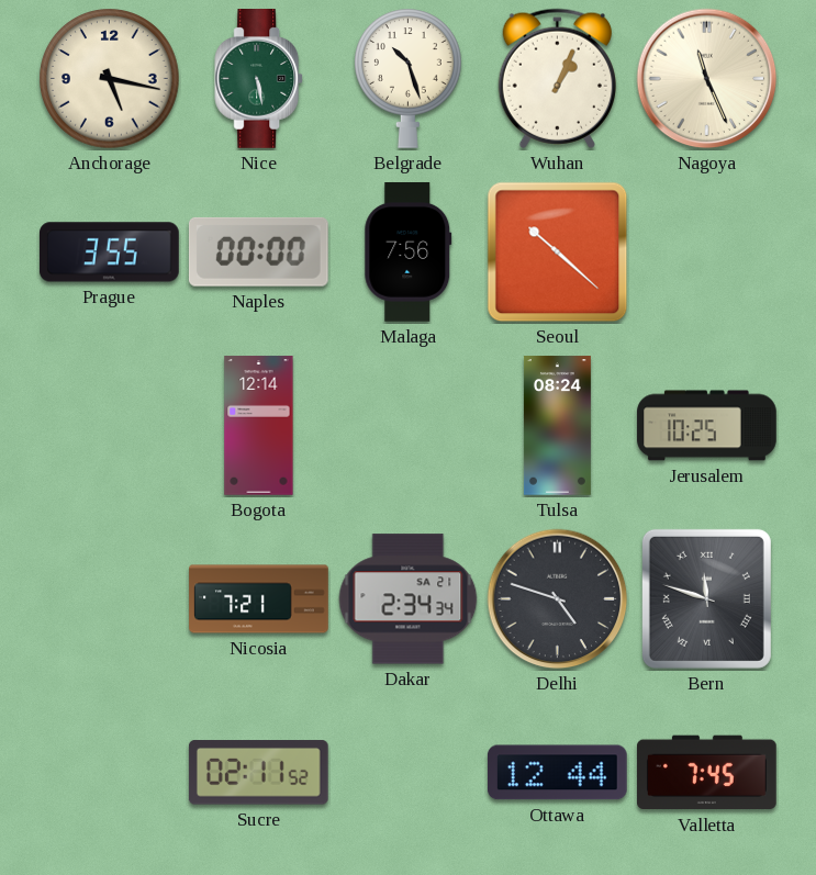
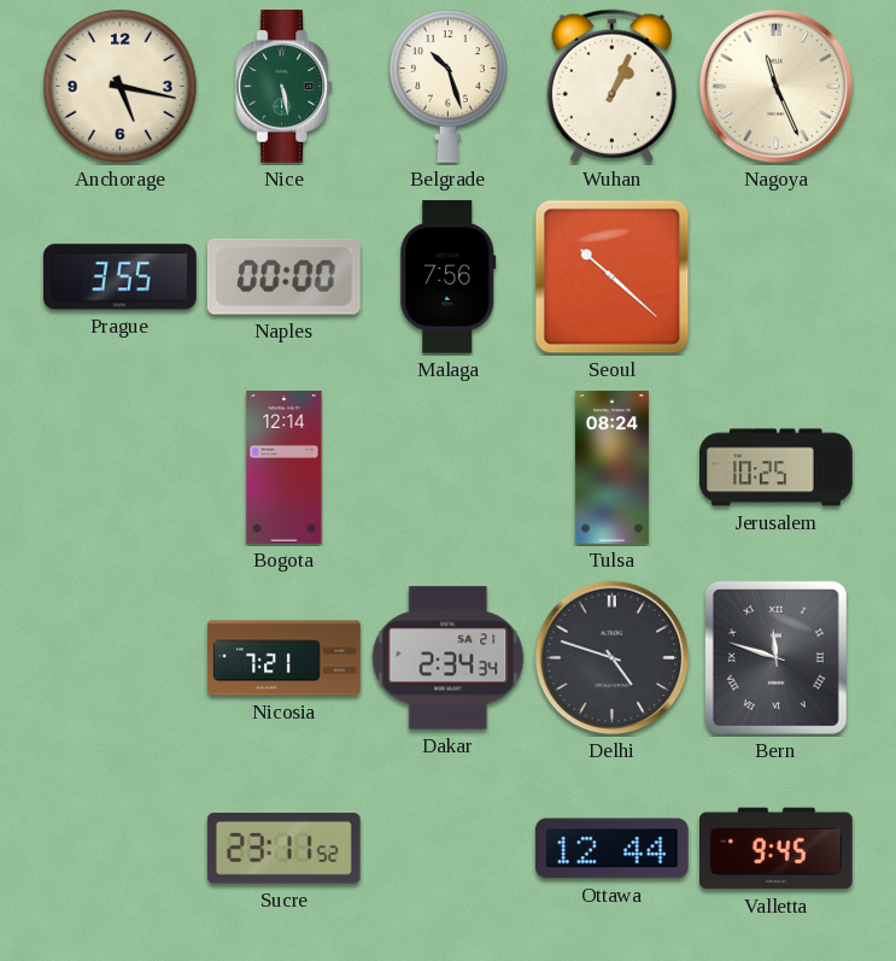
Sucre: 02:11 -> 23:11 (283, 849)
Valletta: 7:45 -> 9:45 (777, 849)
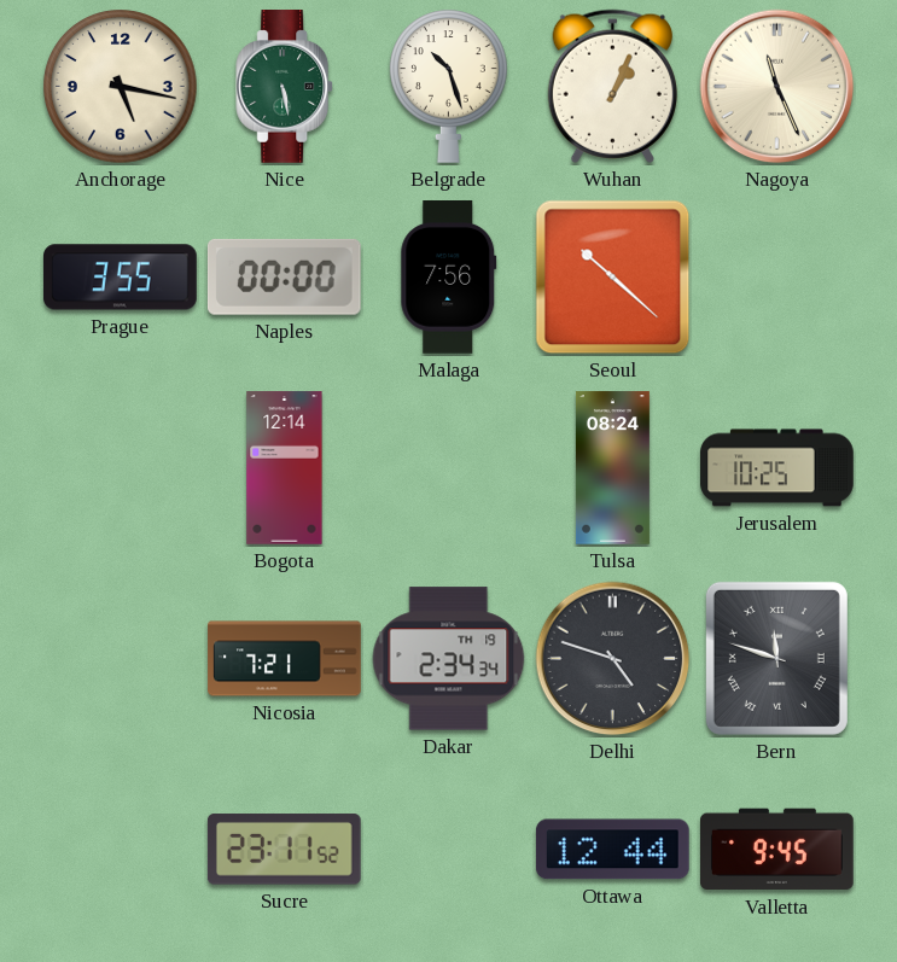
Dakar date: SA 21 -> TH 19 (449, 659)
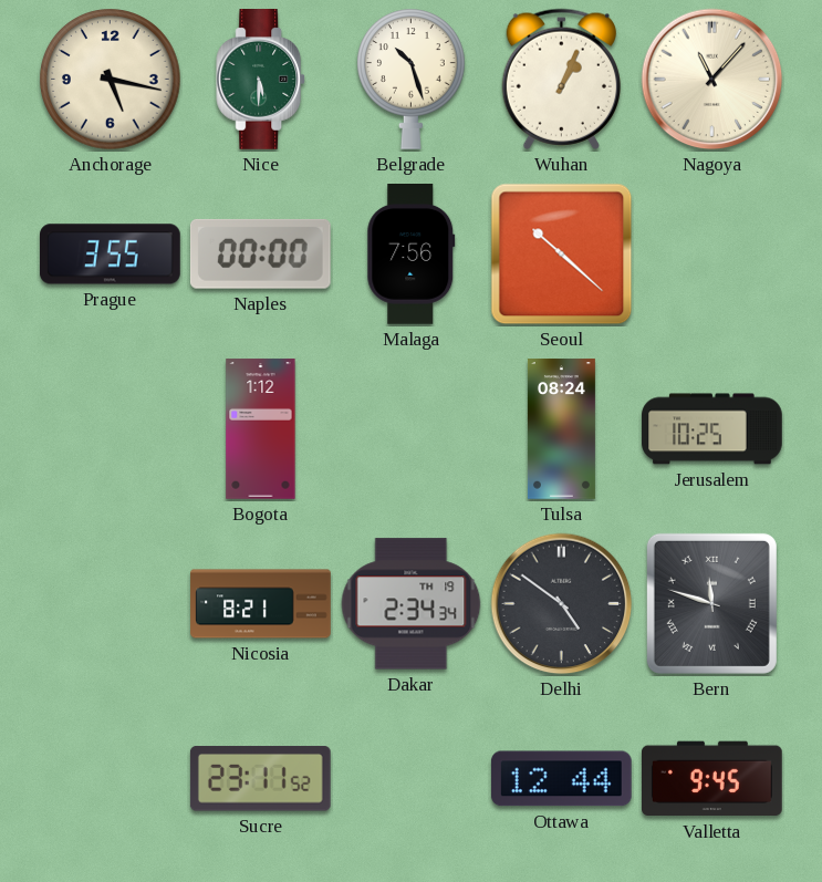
Nice: 5:28 -> 5:30 (261, 80)
Nagoya: 11:26 -> 11:07 (712, 80)
Bogota: 12:14 -> 1:12 (261, 429)
Nicosia: 7:21 -> 8:21 (261, 604)
Delhi: 4:48 -> 4:51 (562, 604)
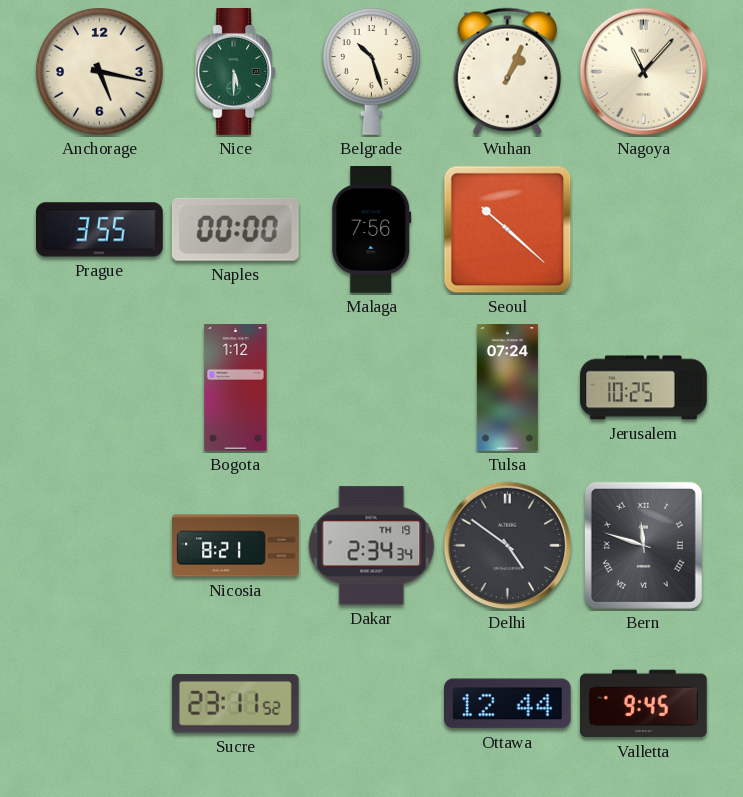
Tulsa: 08:24 -> 07:24 (507, 388)
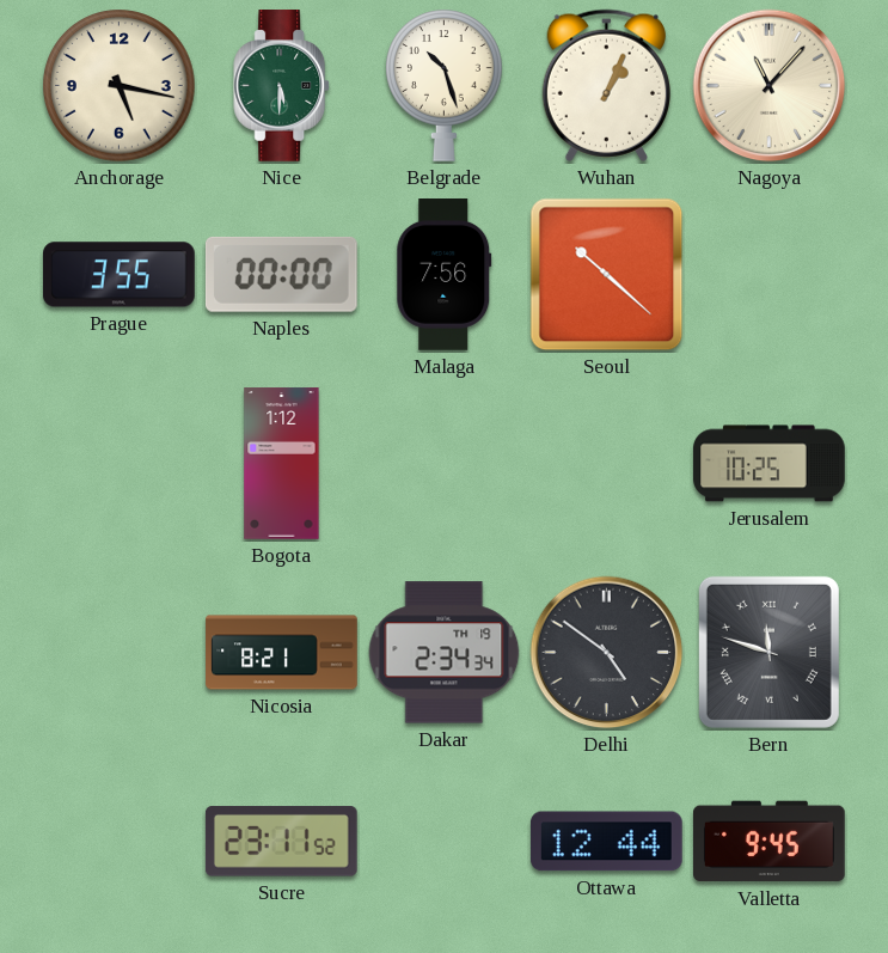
Tulsa: 07:24 -> none (507, 388)
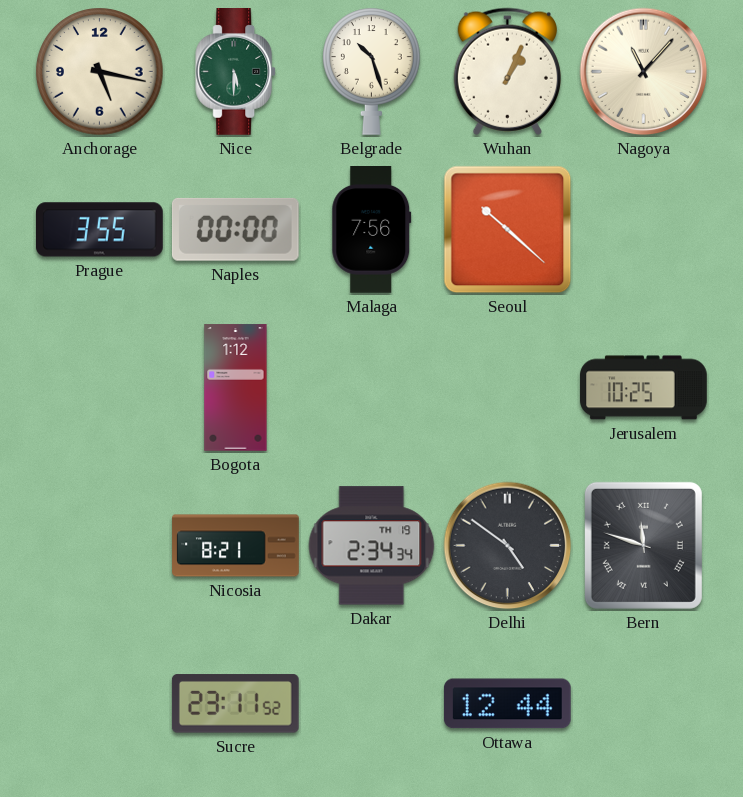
Valletta: 9:45 -> none (770, 842)
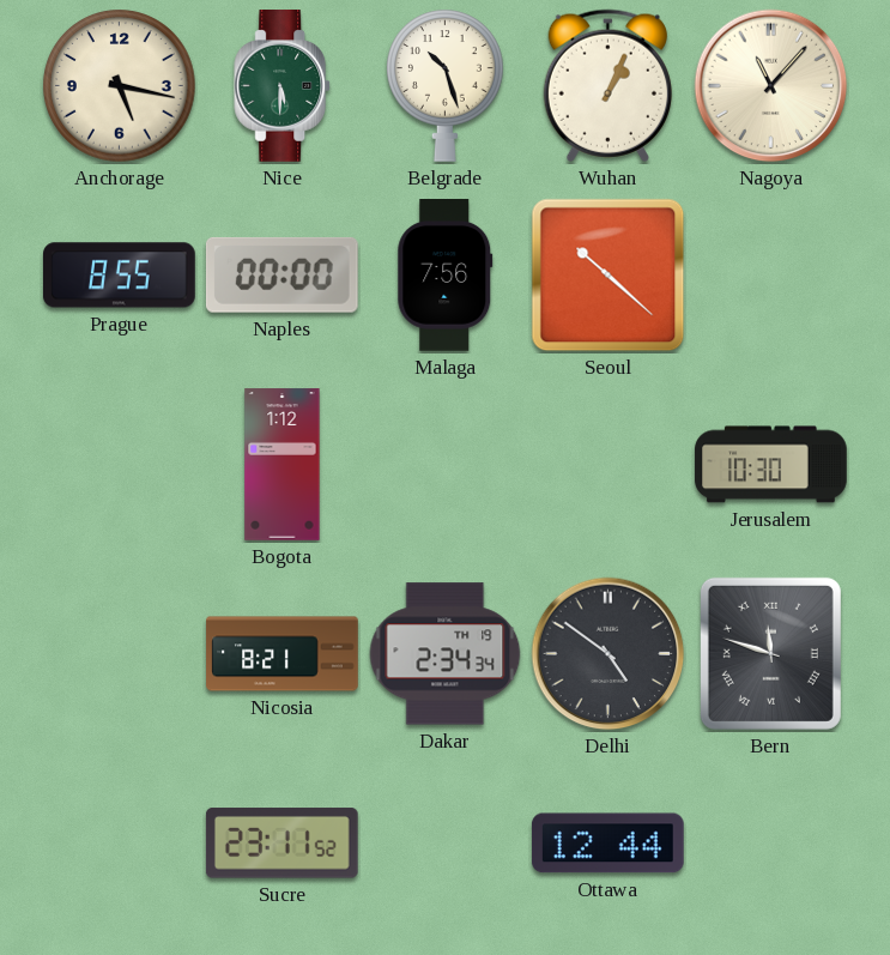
Prague: 3:55 -> 8:55 (120, 276)
Jerusalem: 10:25 -> 10:30 (771, 465)
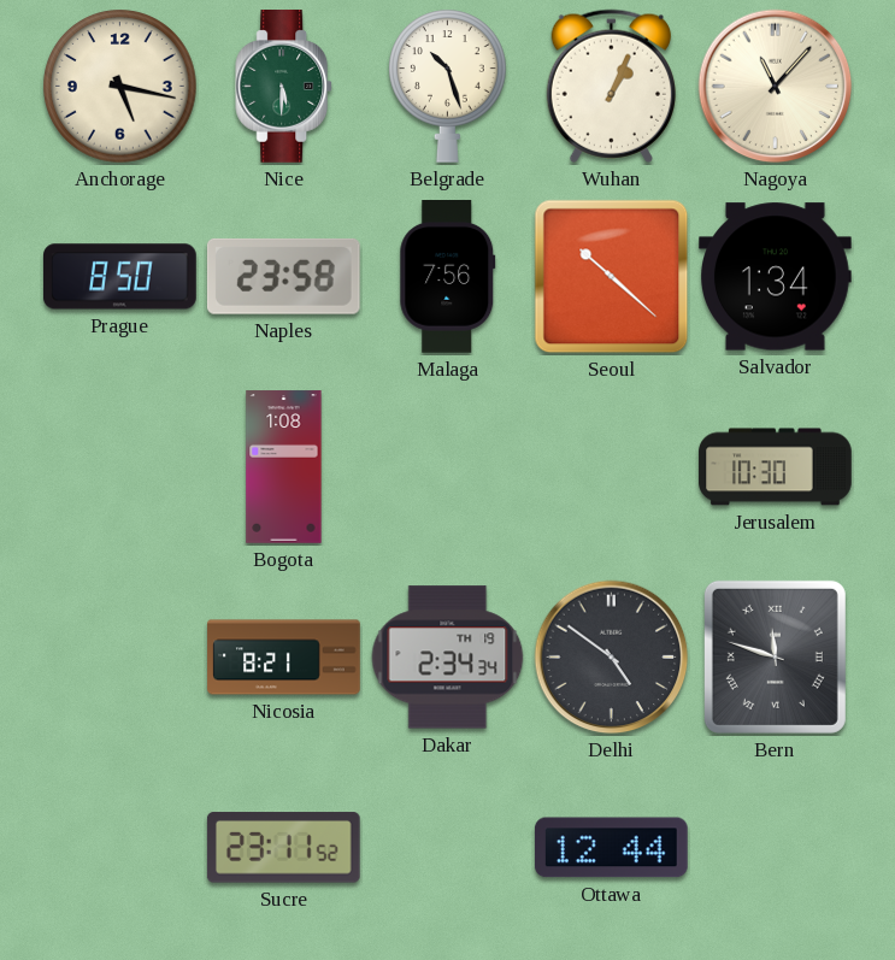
Prague: 8:55 -> 8:50 (120, 277)
Naples: 00:00 -> 23:58 (283, 276)
Salvador: none -> 1:34 (776, 277)
Bogota: 1:12 -> 1:08 (284, 467)
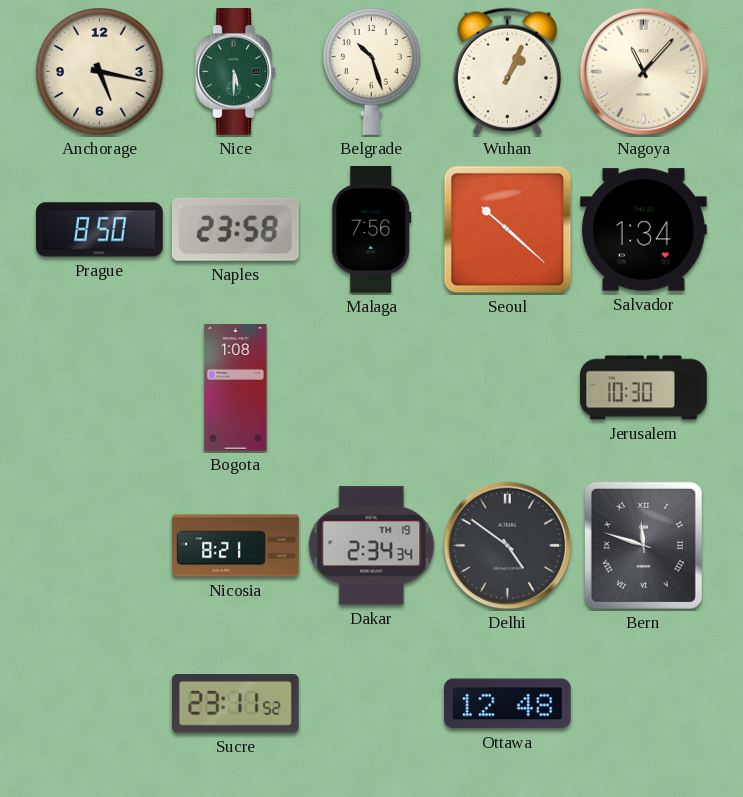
Ottawa: 12:44 -> 12:48 (507, 704)
